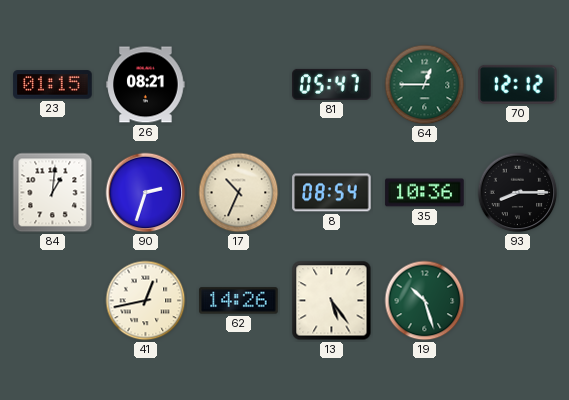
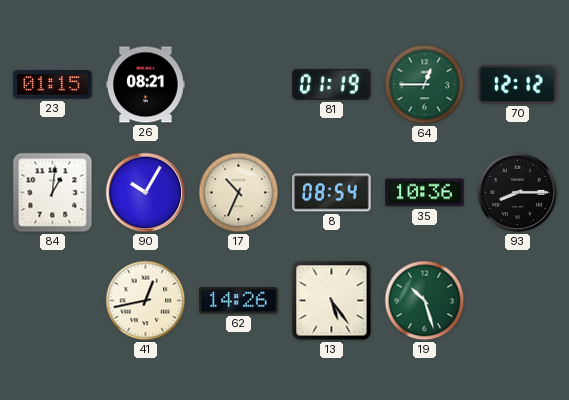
81: 05:47 -> 01:19 (332, 84)
90: 2:33 -> 10:05 (146, 193)
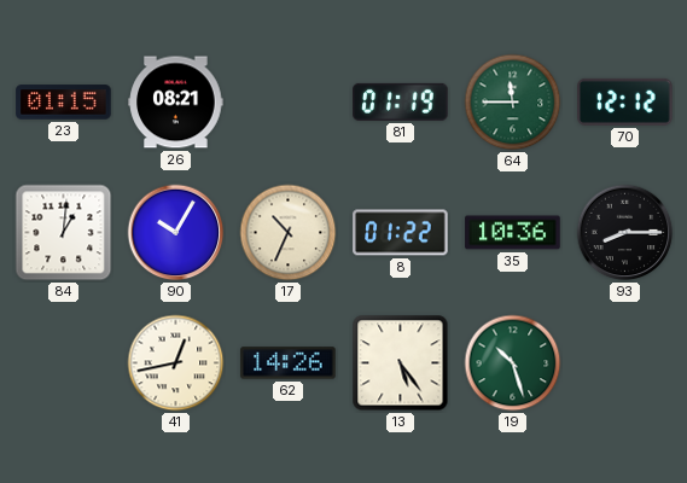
64: 12:45 -> 11:45 (513, 103)
8: 08:54 -> 01:22 (401, 233)
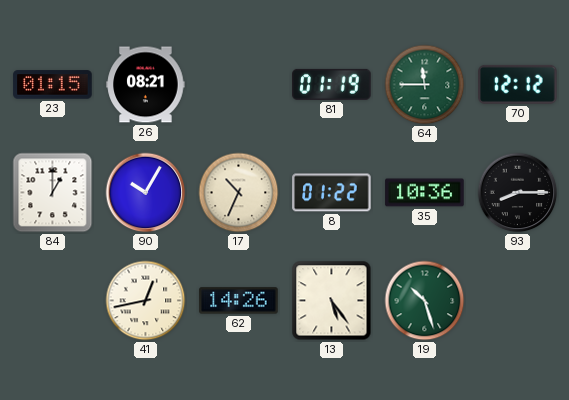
84: 1:01 -> 1:00 (53, 193)
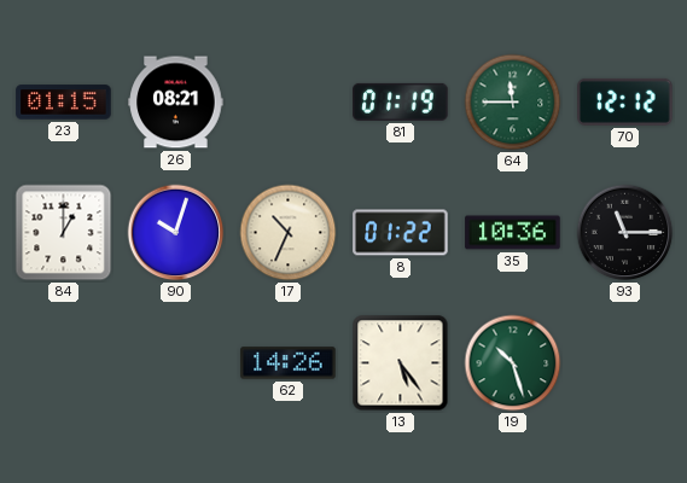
90: 10:05 -> 10:03 (176, 233)
93: 8:15 -> 11:15 (625, 233)
41: 12:43 -> none (146, 301)
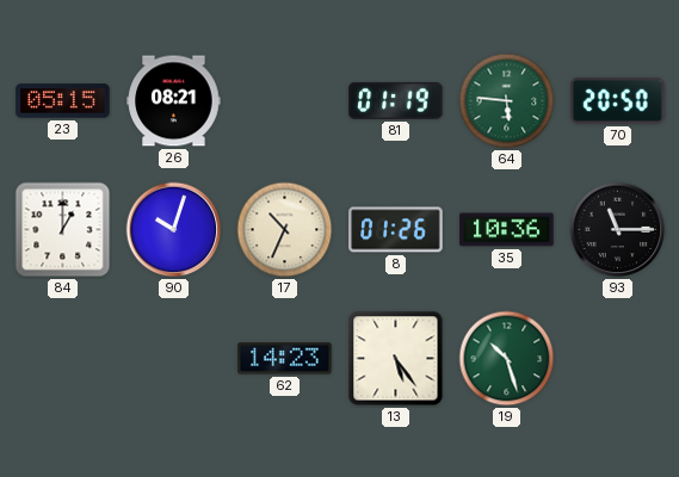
23: 01:15 -> 05:15 (63, 101)
64: 11:45 -> 5:46 (507, 101)
70: 12:12 -> 20:50 (618, 100)
8: 01:22 -> 01:26 (396, 230)
62: 14:26 -> 14:23 (285, 359)
